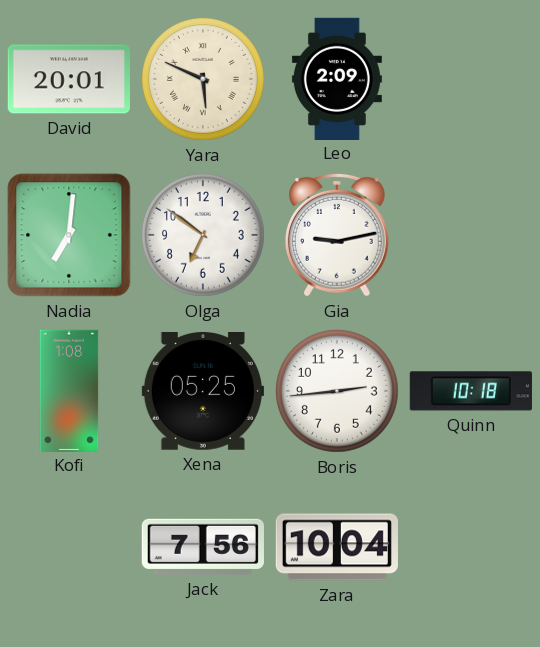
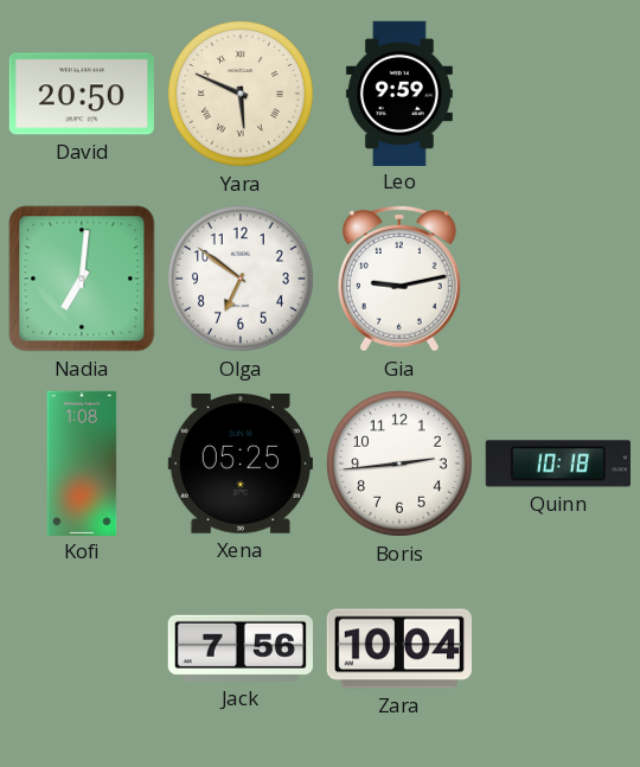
David: 20:01 -> 20:50 (82, 94)
Leo: 2:09 -> 9:59 (399, 92)
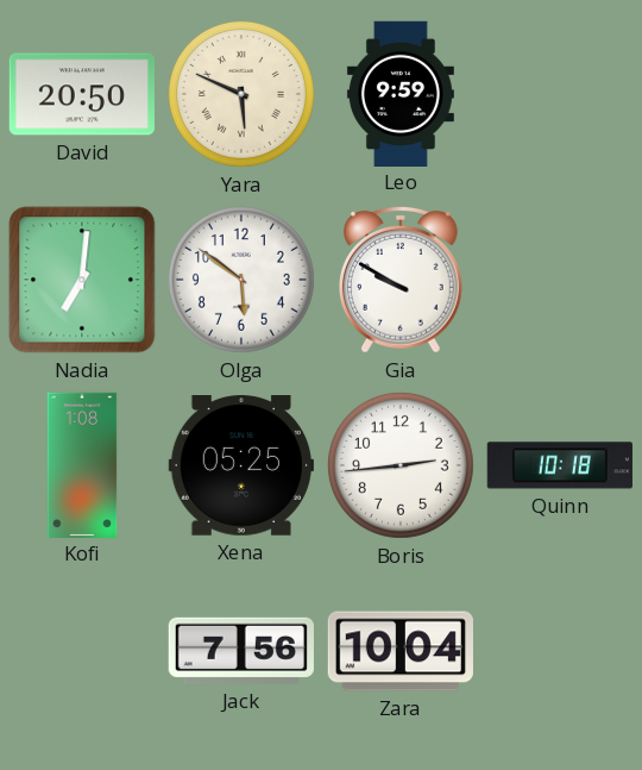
Olga: 6:51 -> 5:51 (241, 280)
Gia: 9:13 -> 9:50 (401, 280)
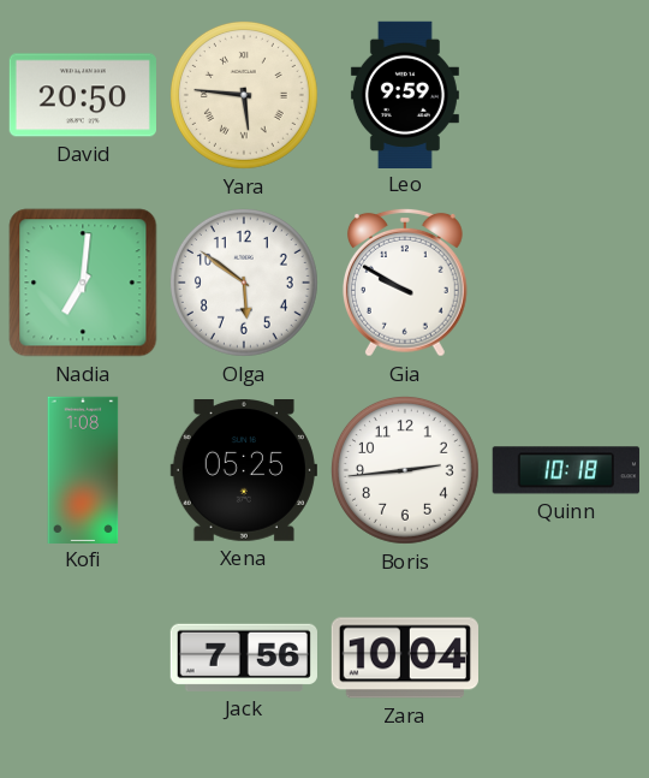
Yara: 5:49 -> 5:46 (244, 95)
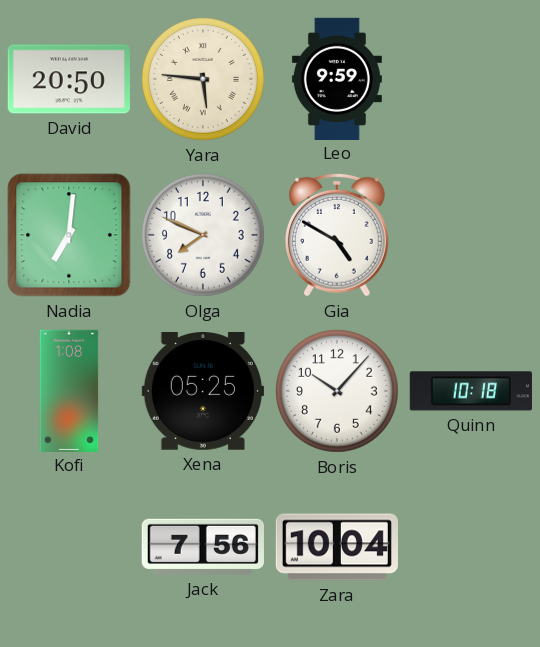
Olga: 5:51 -> 7:49 (203, 235)
Gia: 9:50 -> 4:50 (337, 235)
Boris: 2:44 -> 10:07 (337, 391)
